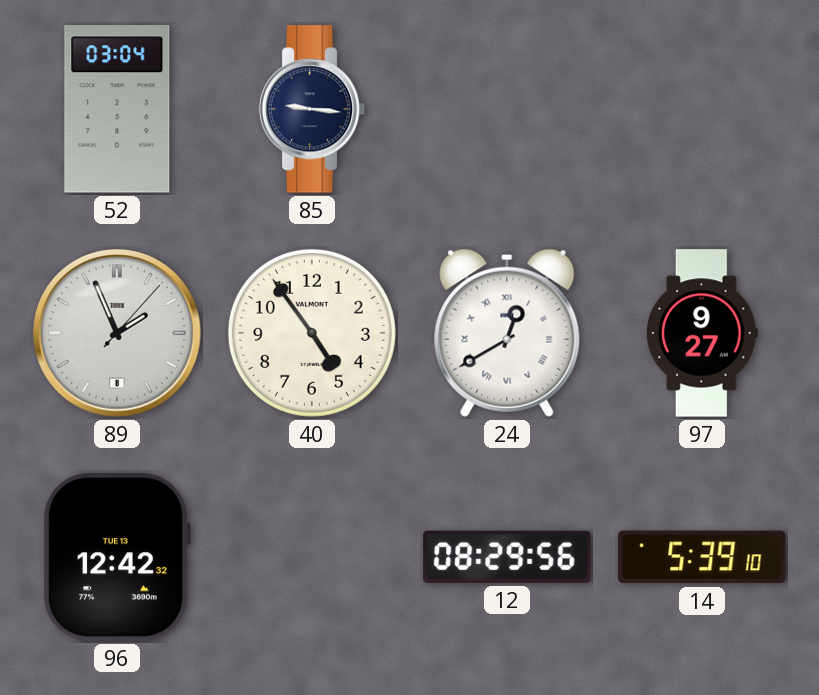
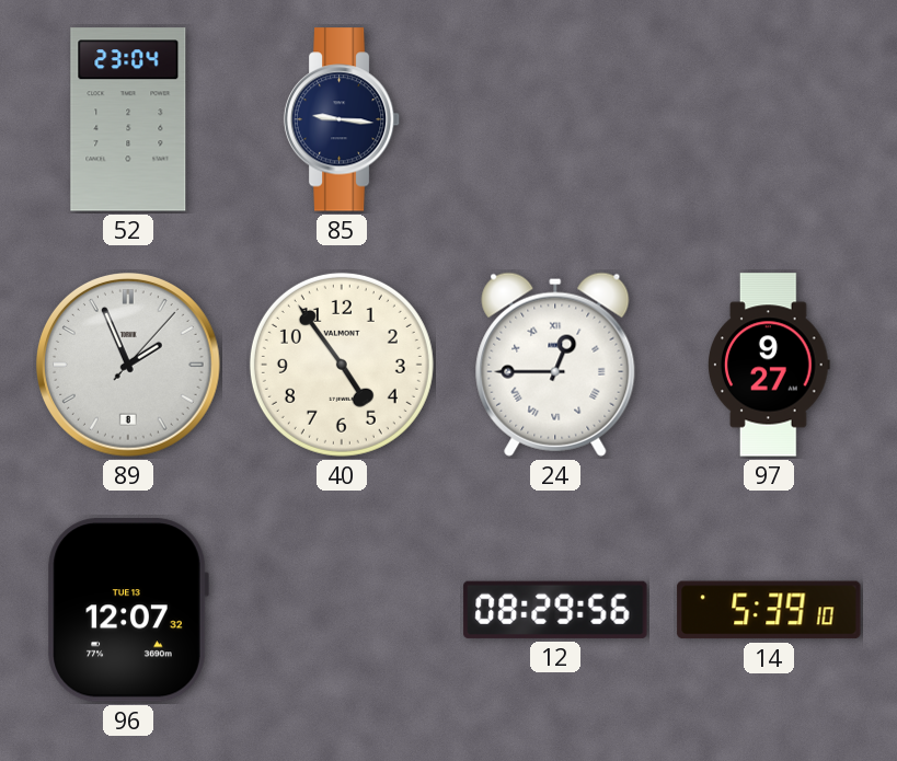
52: 03:04 -> 23:04 (128, 119)
24: 12:40 -> 12:45 (555, 365)
96: 12:42 -> 12:07 (128, 610)
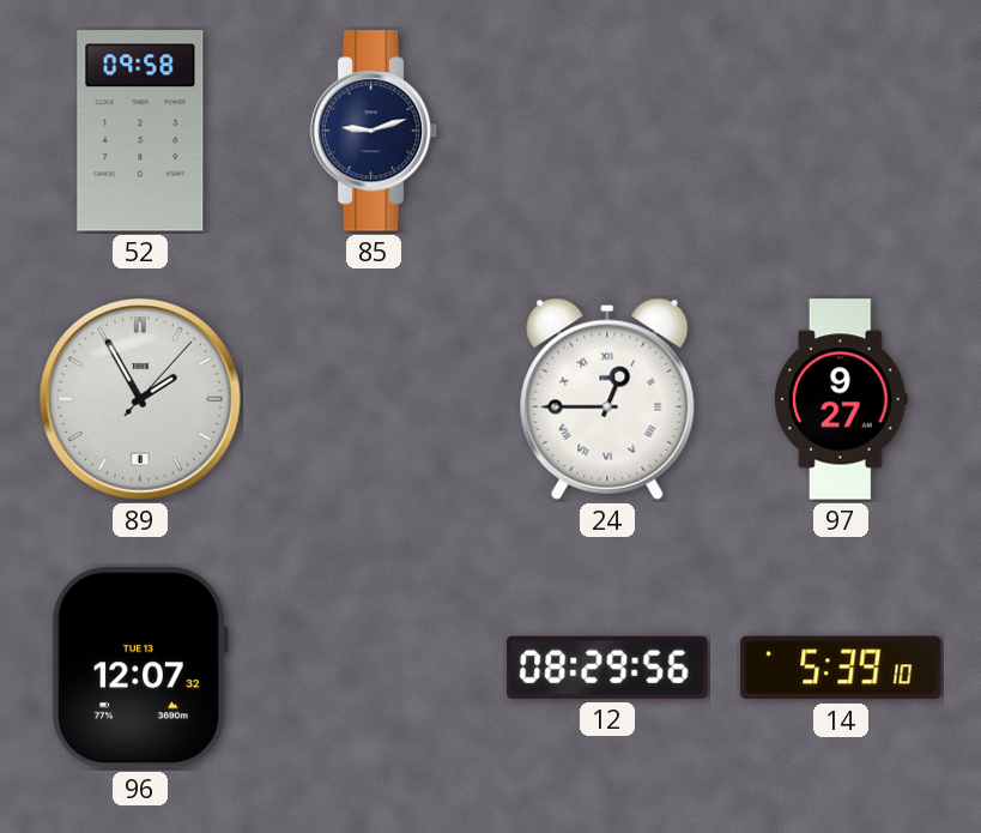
52: 23:04 -> 09:58 (140, 131)
85: 9:16 -> 9:12 (374, 131)
89: 1:56 -> 1:55 (141, 400)
40: 4:54 -> none (342, 365)
